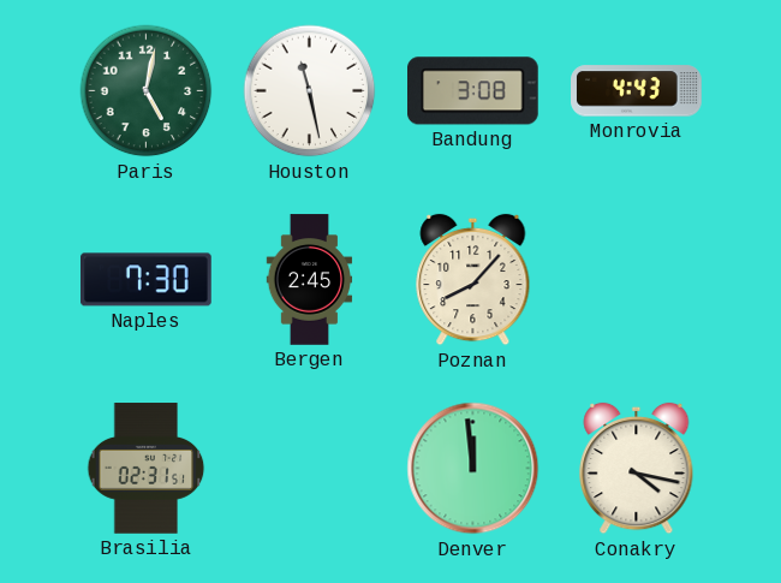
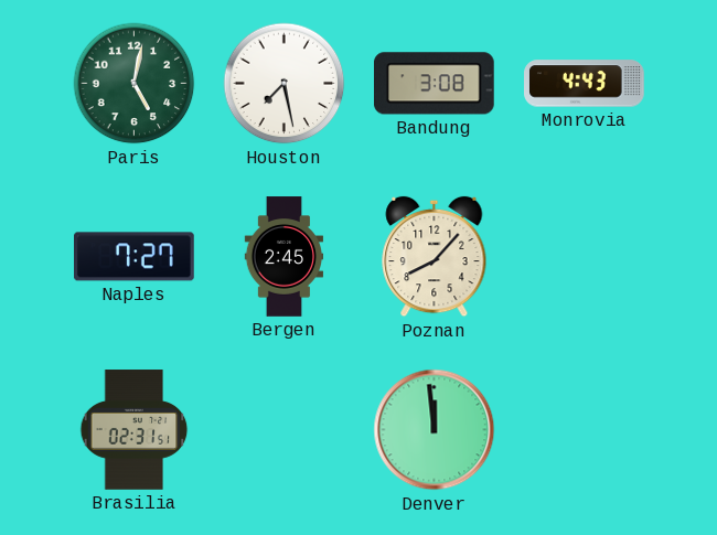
Houston: 11:28 -> 7:28 (285, 84)
Naples: 7:30 -> 7:27 (135, 257)
Conakry: 4:17 -> none (637, 469)
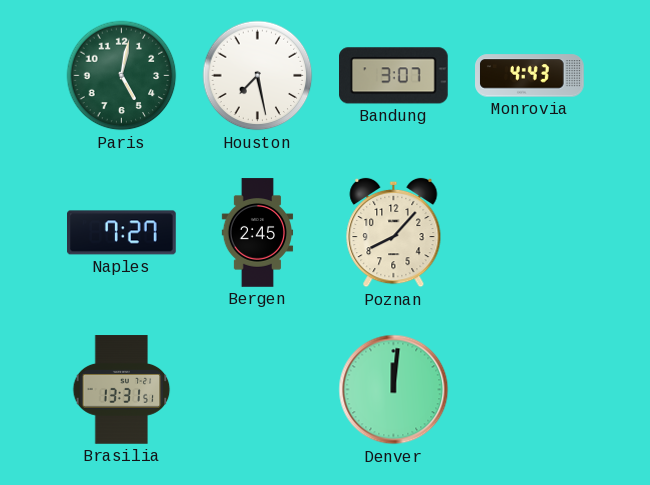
Bandung: 3:08 -> 3:07 (394, 76)
Brasilia: 02:31 -> 13:31 (122, 390)
Denver: 11:59 -> 12:01 (394, 390)
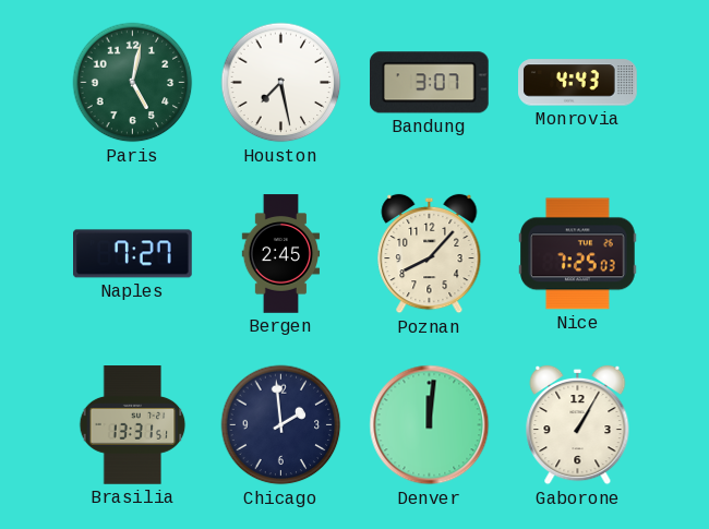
Nice: none -> 7:25 (578, 254)
Chicago: none -> 1:59 (281, 425)
Gaborone: none -> 1:05 (578, 425)
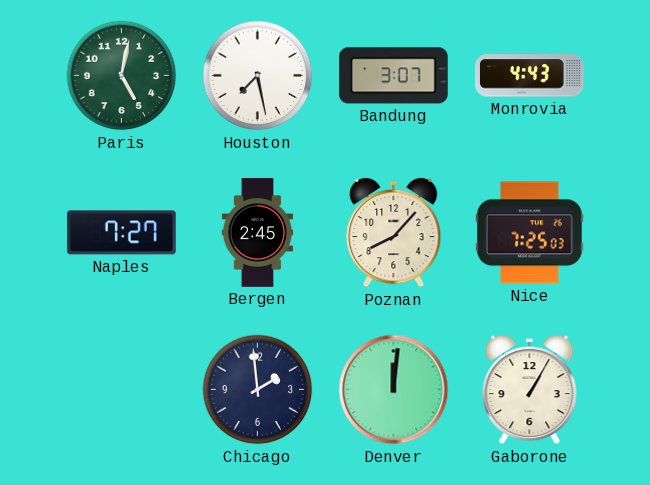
Brasilia: 13:31 -> none (133, 425)
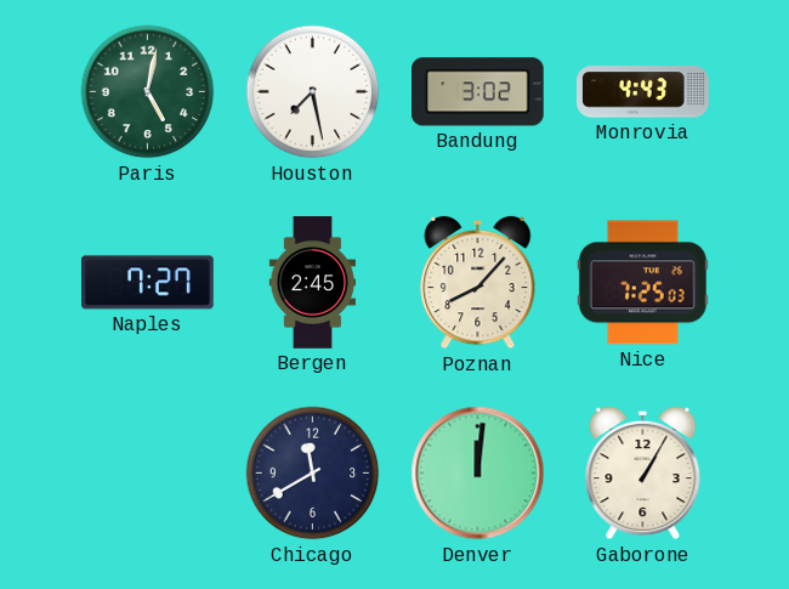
Bandung: 3:07 -> 3:02 (478, 92)
Chicago: 1:59 -> 11:40 (313, 474)
